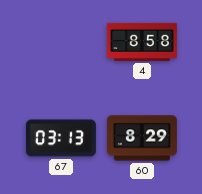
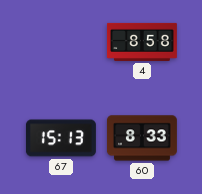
67: 03:13 -> 15:13 (61, 138)
60: 8:29 -> 8:33 (142, 138)
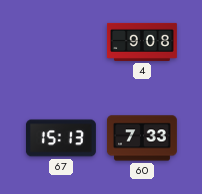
4: 8:58 -> 9:08 (142, 42)
60: 8:33 -> 7:33 (142, 138)
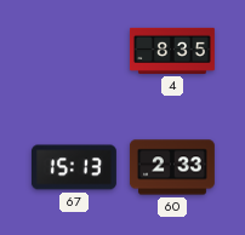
4: 9:08 -> 8:35 (172, 51)
60: 7:33 -> 2:33 (172, 167)
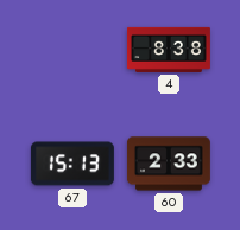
4: 8:35 -> 8:38 (169, 50)
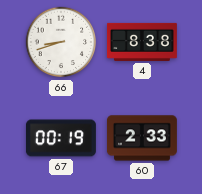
66: none -> 8:42 (61, 42)
67: 15:13 -> 00:19 (61, 138)
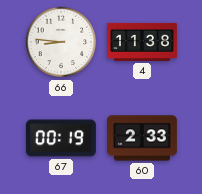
66: 8:42 -> 8:46 (61, 42)
4: 8:38 -> 11:38 (142, 42)
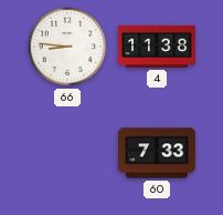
67: 00:19 -> none (61, 138)
60: 2:33 -> 7:33 (157, 153)
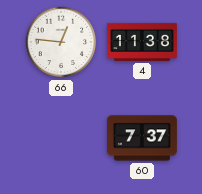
66: 8:46 -> 12:46 (61, 42)
60: 7:33 -> 7:37 (142, 138)
